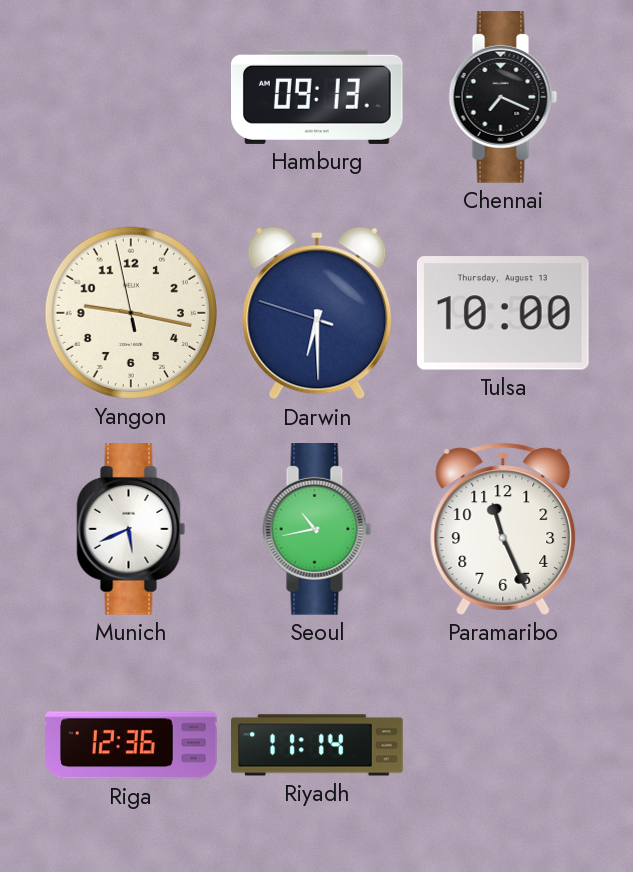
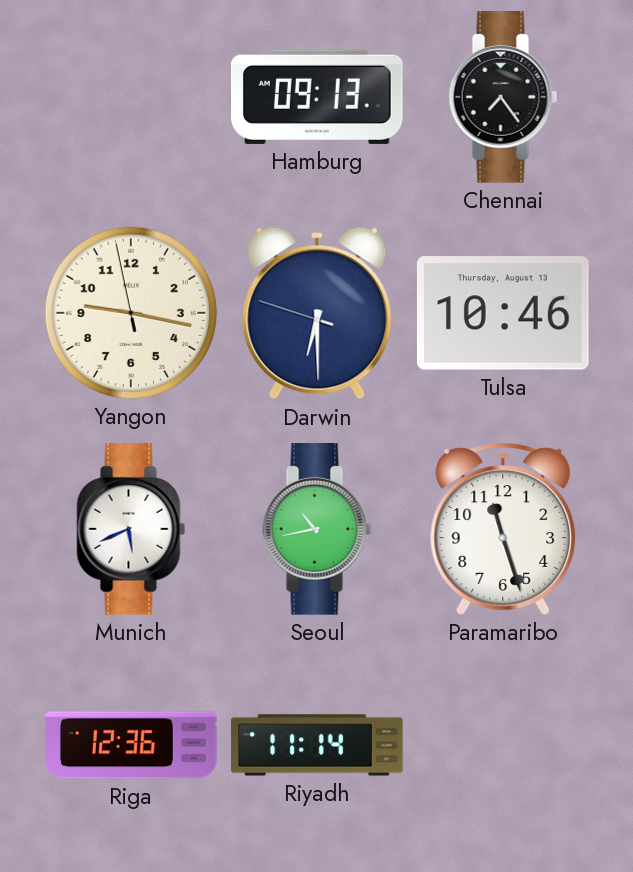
Chennai: 7:19 -> 7:24 (503, 98)
Tulsa: 10:00 -> 10:46 (503, 313)
Paramaribo: 11:26 -> 11:27 (503, 529)
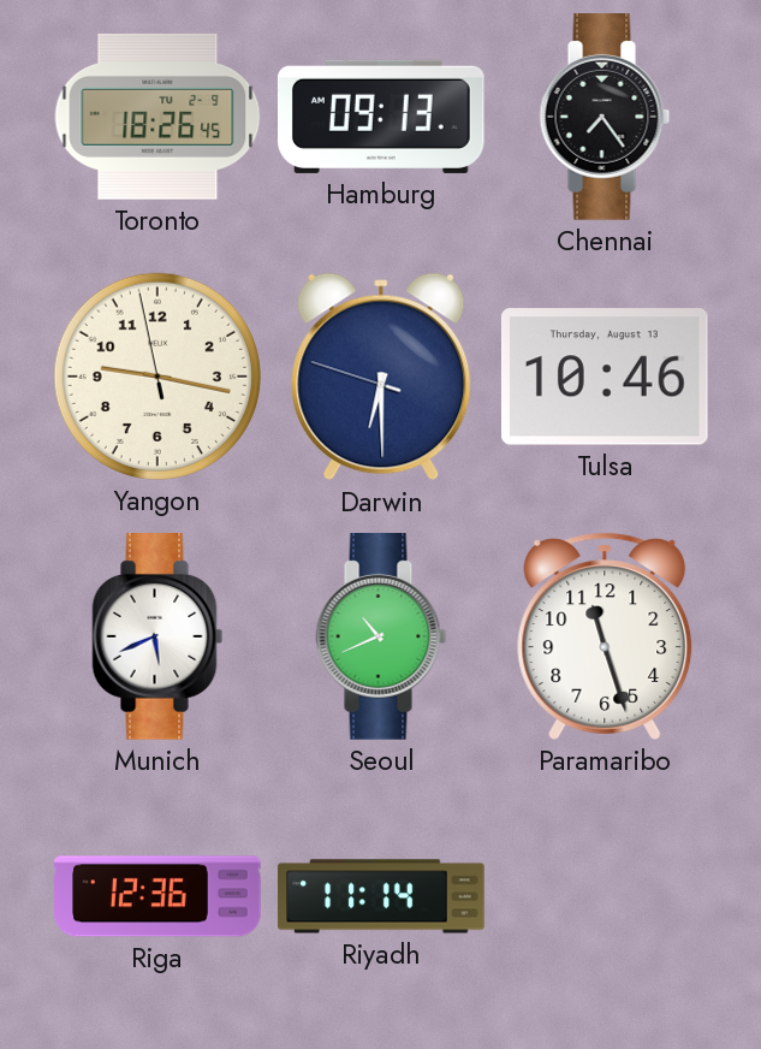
Toronto: none -> 18:26 (157, 117)
Seoul: 10:43 -> 10:41 (381, 638)
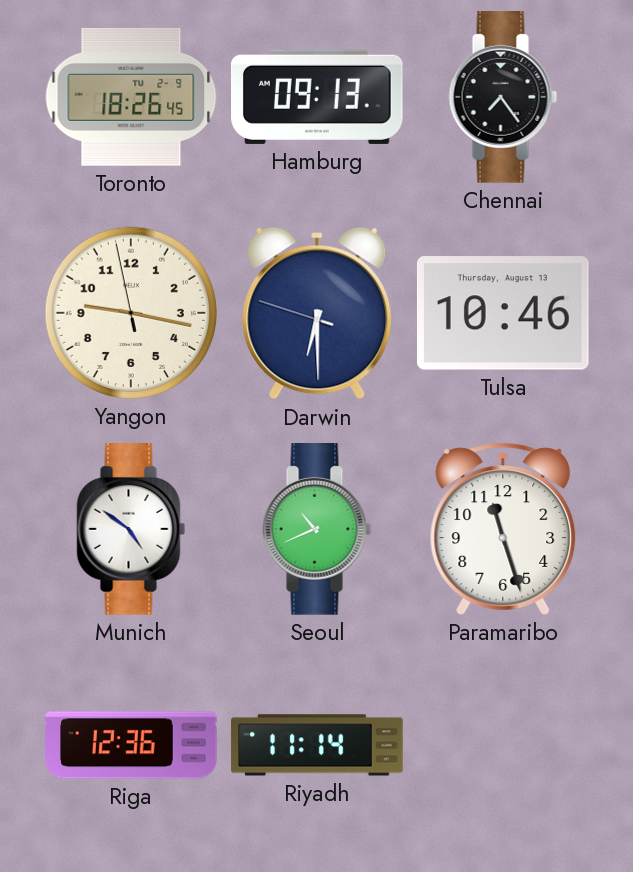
Munich: 5:41 -> 4:51 (131, 530)
